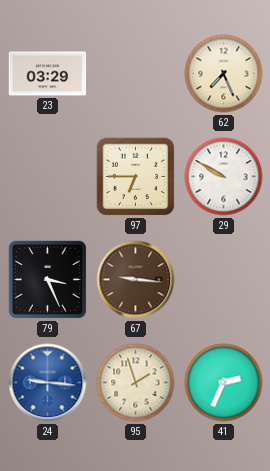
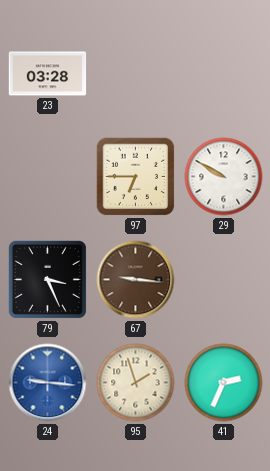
23: 03:29 -> 03:28 (48, 74)
62: 7:26 -> none (224, 74)
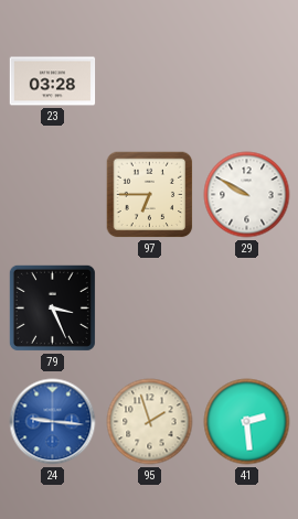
67: 9:16 -> none (136, 280)
41: 2:34 -> 2:29 (247, 422)
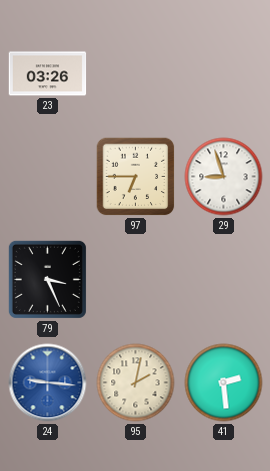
23: 03:28 -> 03:26 (48, 74)
29: 9:50 -> 8:57 (224, 177)
95: 1:57 -> 2:02 (136, 383)
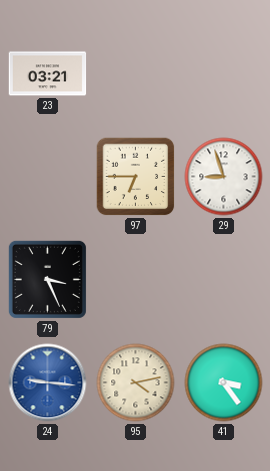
23: 03:26 -> 03:21 (48, 74)
95: 2:02 -> 4:13 (136, 383)
41: 2:29 -> 3:24 (224, 383)
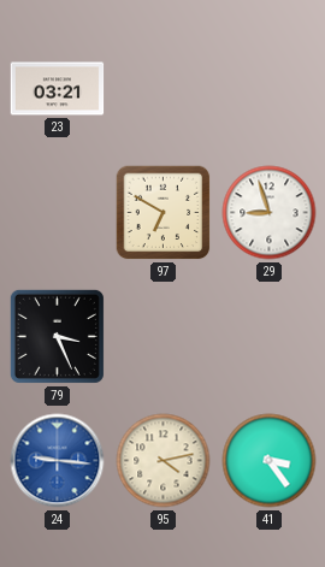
97: 6:45 -> 6:50 (164, 213)
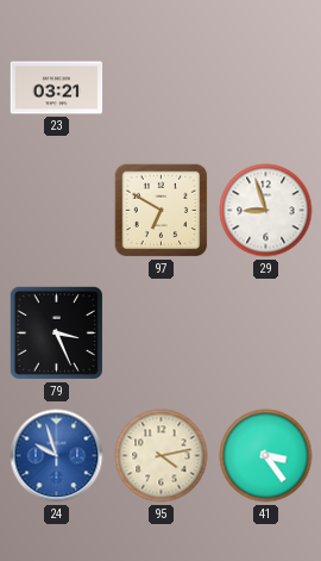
24: 9:16 -> 9:57 (57, 456)
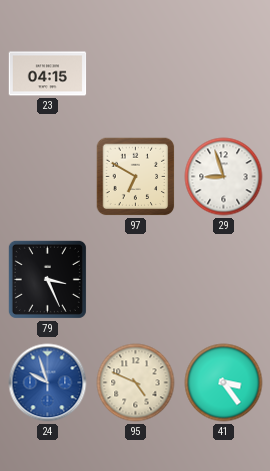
23: 03:21 -> 04:15 (48, 74)
95: 4:13 -> 4:49 (136, 383)
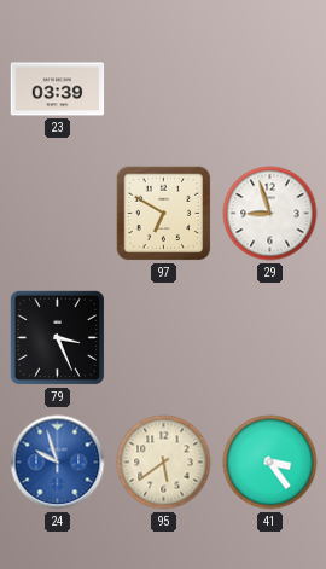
23: 04:15 -> 03:39 (58, 89)
95: 4:49 -> 5:39 (164, 463)
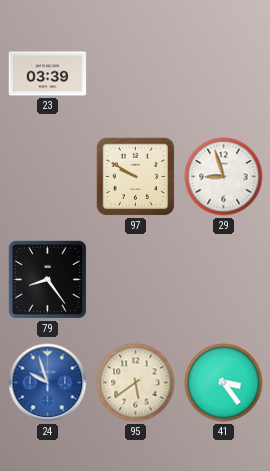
97: 6:50 -> 9:50 (136, 177)
79: 3:26 -> 8:24 (47, 279)
